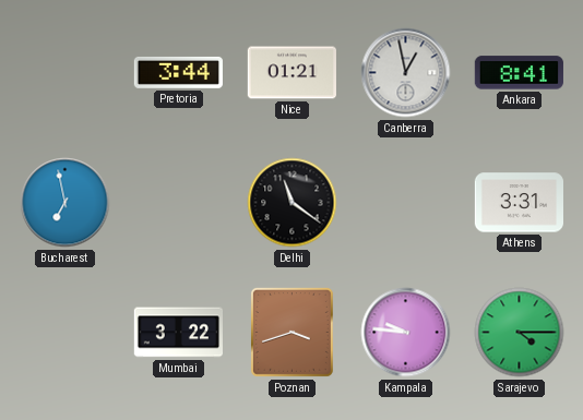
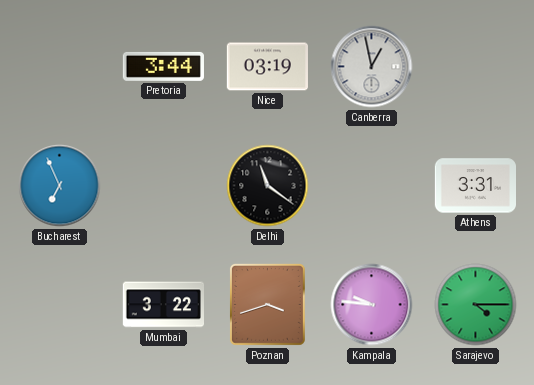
Nice: 01:21 -> 03:19 (267, 67)
Ankara: 8:41 -> none (519, 73)
Bucharest: 6:58 -> 6:56 (60, 186)
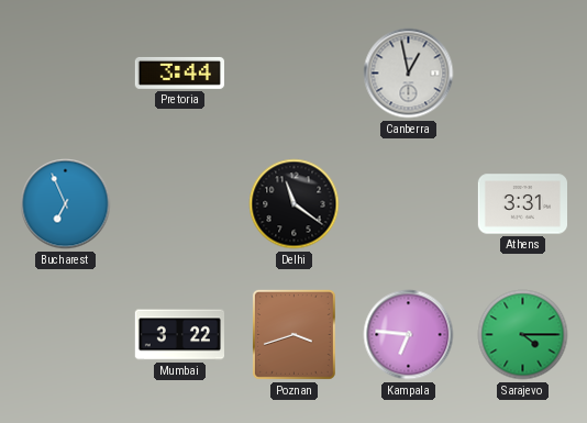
Nice: 03:19 -> none (267, 67)
Kampala: 9:46 -> 6:46 (409, 335)
